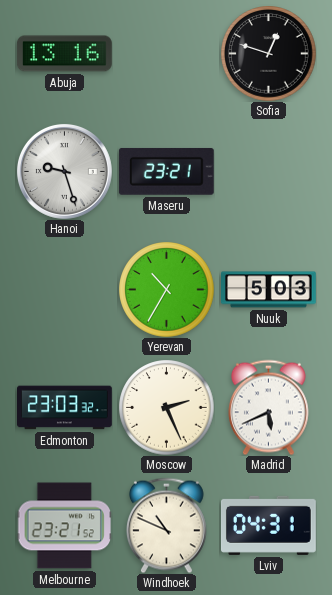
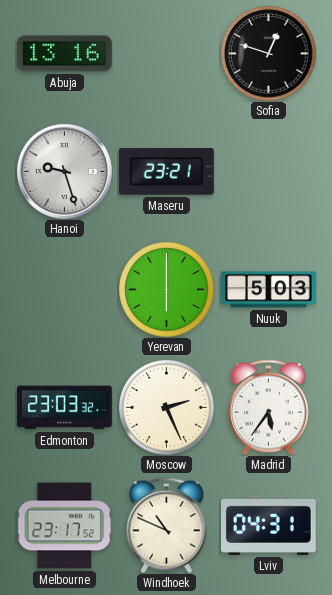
Yerevan: 10:35 -> 6:00 (166, 289)
Madrid: 5:41 -> 5:36 (268, 407)
Melbourne: 23:21 -> 23:17 (64, 526)
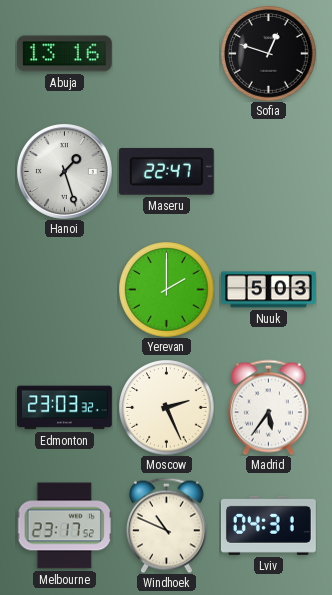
Hanoi: 9:27 -> 1:27 (64, 171)
Maseru: 23:21 -> 22:47 (166, 171)
Yerevan: 6:00 -> 2:00 (166, 289)
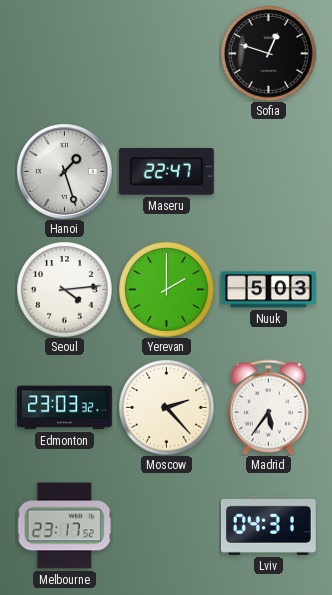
Abuja: 13:16 -> none (64, 54)
Seoul: none -> 4:14 (64, 289)
Moscow: 2:26 -> 2:23 (166, 407)
Windhoek: 10:49 -> none (166, 525)
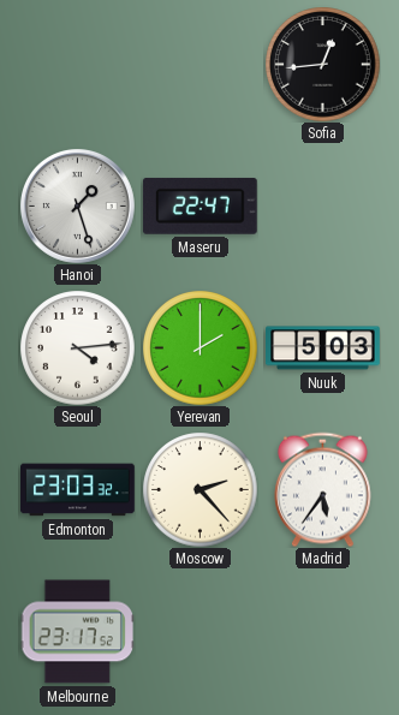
Sofia: 12:48 -> 12:44 (322, 64)
Lviv: 04:31 -> none (269, 525)
